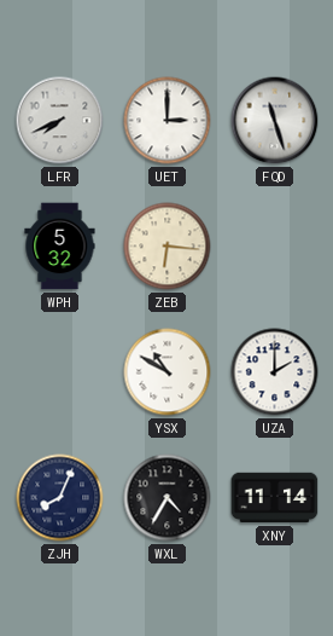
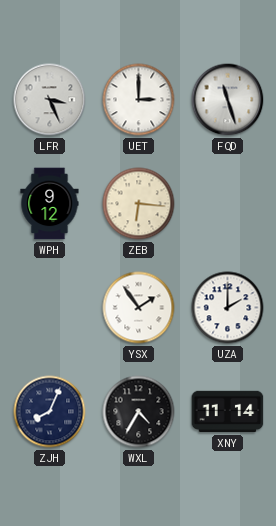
LFR: 7:41 -> 3:26 (50, 100)
WPH: 5:32 -> 9:12 (50, 204)
YSX: 10:50 -> 1:54 (139, 308)
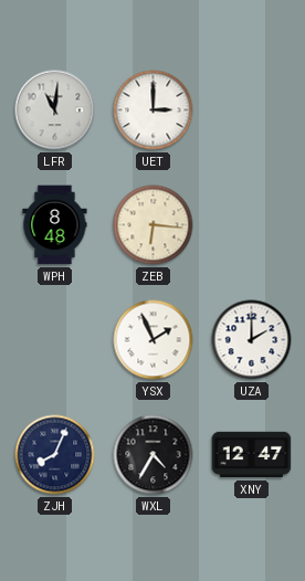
LFR: 3:26 -> 11:01 (55, 110)
FQD: 11:27 -> none (228, 100)
WPH: 9:12 -> 8:48 (55, 225)
YSX: 1:54 -> 1:56 (154, 340)
XNY: 11:14 -> 12:47 (252, 455)
